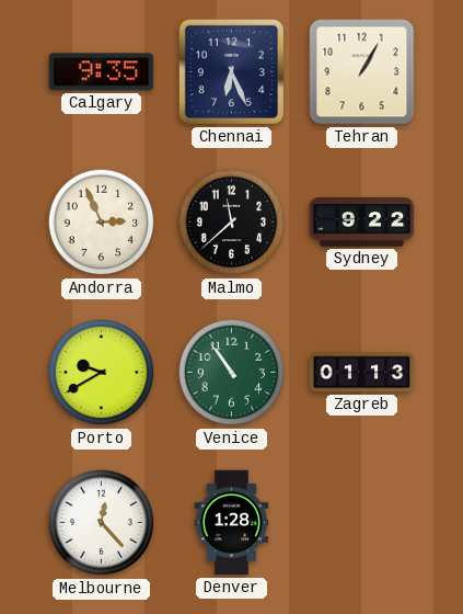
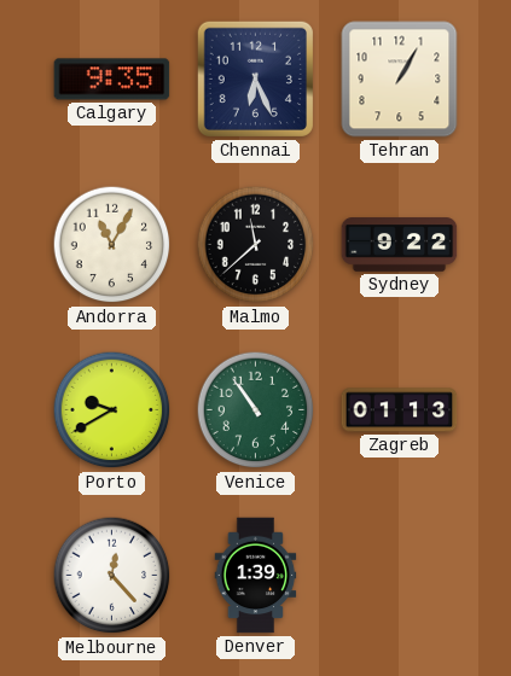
Andorra: 2:56 -> 11:05 (112, 245)
Denver: 1:28 -> 1:39 (256, 576)
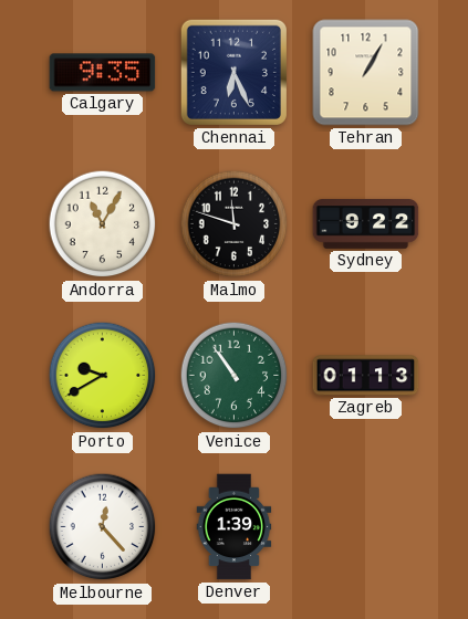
Malmo: 11:38 -> 11:48 (235, 224)
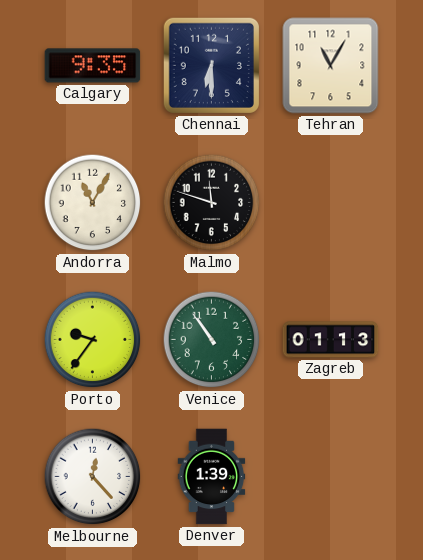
Chennai: 6:26 -> 6:30 (211, 65)
Tehran: 1:05 -> 11:05 (331, 66)
Sydney: 9:22 -> none (366, 224)
Porto: 9:40 -> 9:36 (93, 340)
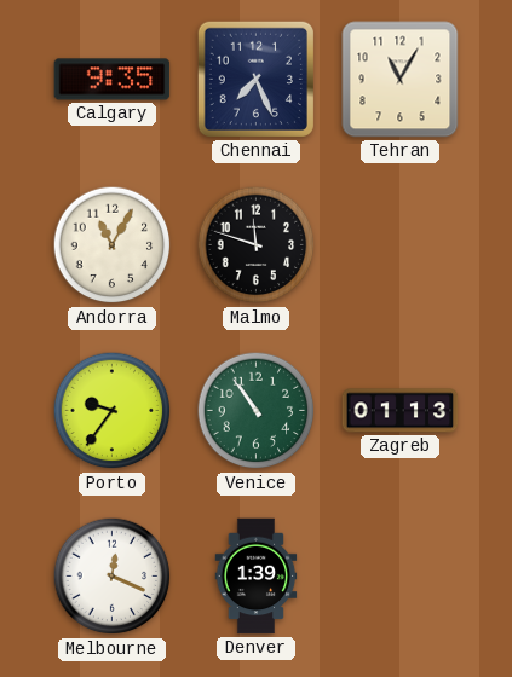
Chennai: 6:30 -> 7:26 (255, 79)
Melbourne: 12:23 -> 12:19 (113, 577)
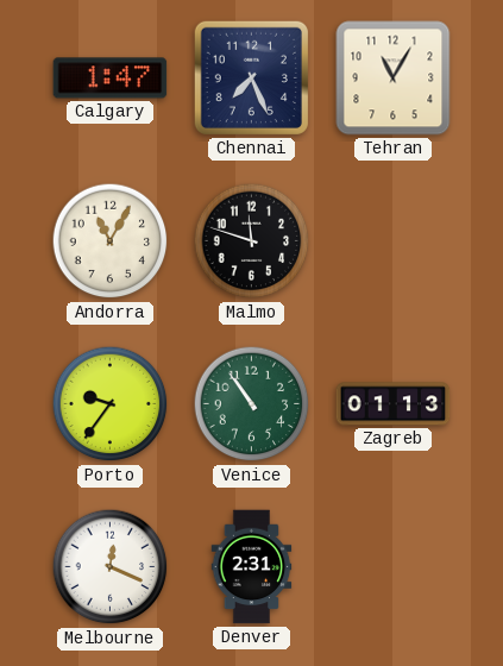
Calgary: 9:35 -> 1:47 (111, 78)
Denver: 1:39 -> 2:31 (252, 567)
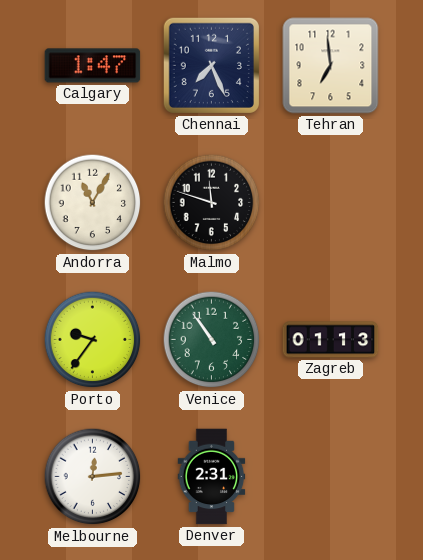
Tehran: 11:05 -> 6:59 (331, 66)
Melbourne: 12:19 -> 12:14 (93, 477)
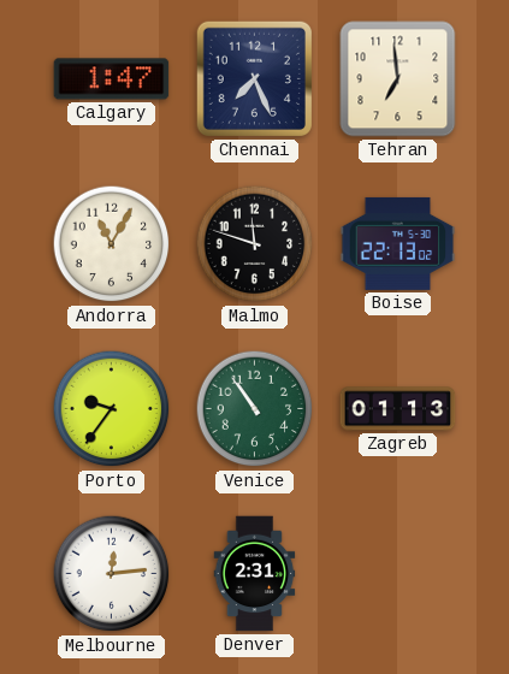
Boise: none -> 22:13 (398, 243)
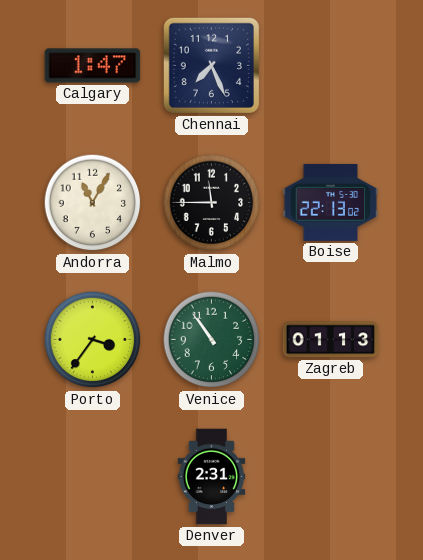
Tehran: 6:59 -> none (398, 79)
Malmo: 11:48 -> 11:45 (212, 203)
Porto: 9:36 -> 3:36 (93, 340)
Melbourne: 12:14 -> none (112, 574)
